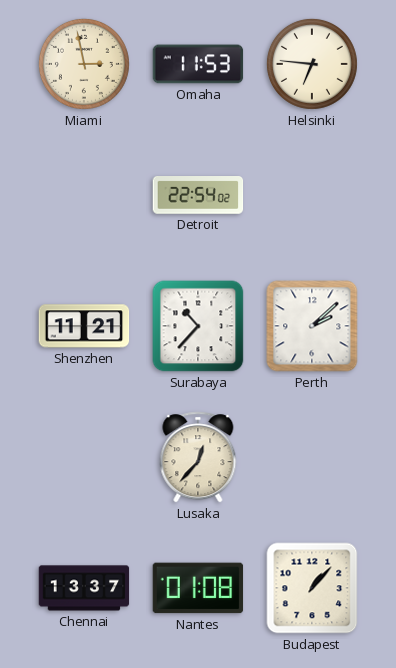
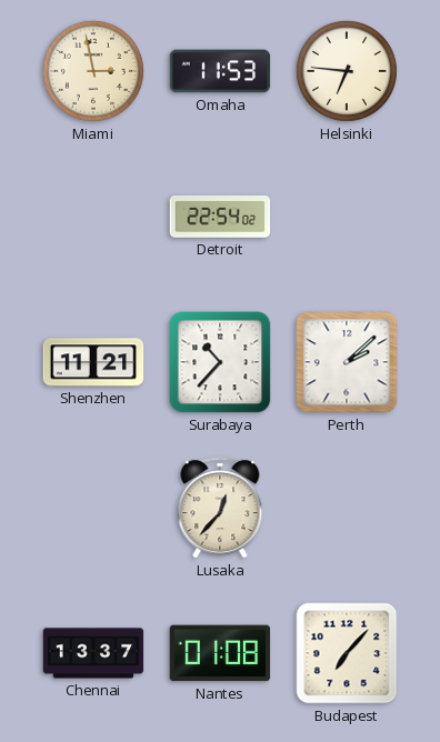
Budapest: 1:07 -> 7:07 (347, 653)
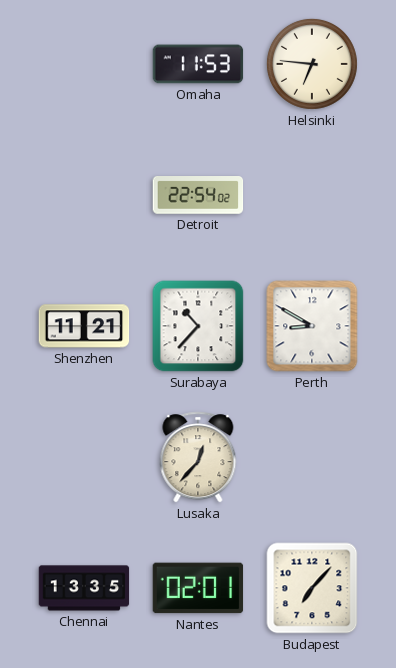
Miami: 2:58 -> none (93, 71)
Perth: 2:08 -> 8:50 (312, 326)
Chennai: 13:37 -> 13:35 (84, 588)
Nantes: 01:08 -> 02:01 (198, 588)
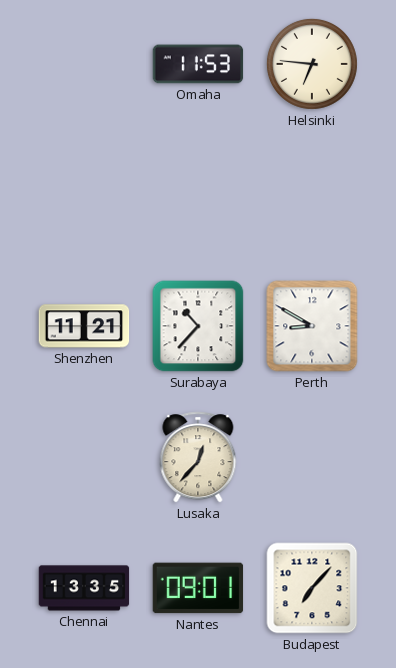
Detroit: 22:54 -> none (198, 196)
Nantes: 02:01 -> 09:01 (198, 588)
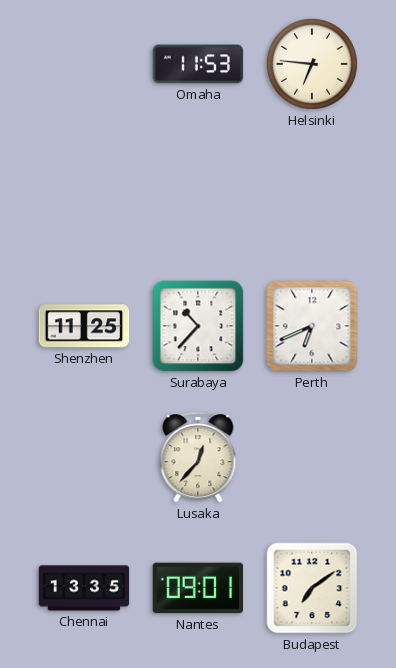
Shenzhen: 11:21 -> 11:25 (84, 326)
Perth: 8:50 -> 6:41 (312, 326)
Budapest: 7:07 -> 7:09 (312, 588)
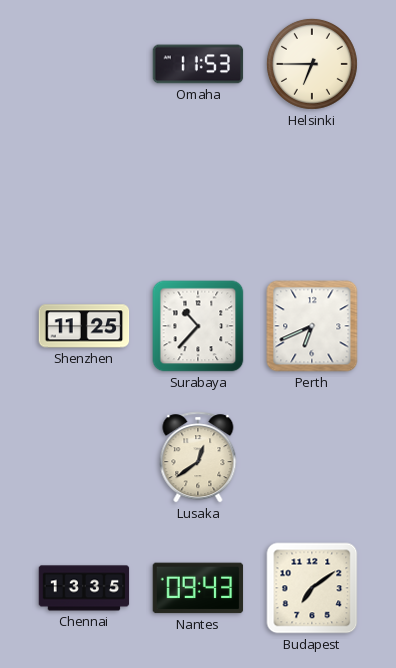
Helsinki: 6:46 -> 6:45 (312, 64)
Lusaka: 12:37 -> 12:39 (198, 457)
Nantes: 09:01 -> 09:43 (198, 588)
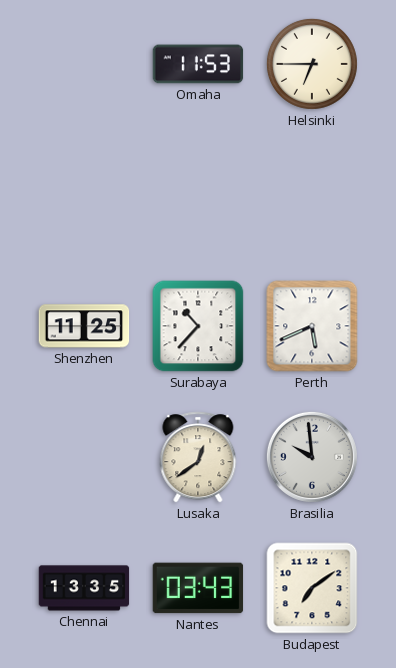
Perth: 6:41 -> 5:41 (312, 326)
Brasilia: none -> 9:59 (312, 457)
Nantes: 09:43 -> 03:43 (198, 588)
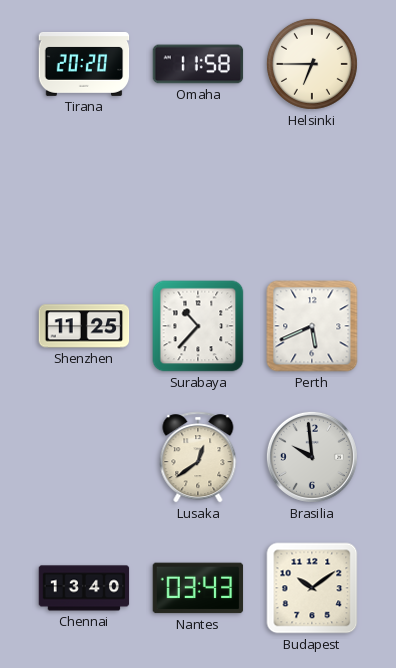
Tirana: none -> 20:20 (84, 64)
Omaha: 11:53 -> 11:58 (198, 64)
Chennai: 13:35 -> 13:40 (84, 588)
Budapest: 7:09 -> 10:09 (312, 588)
